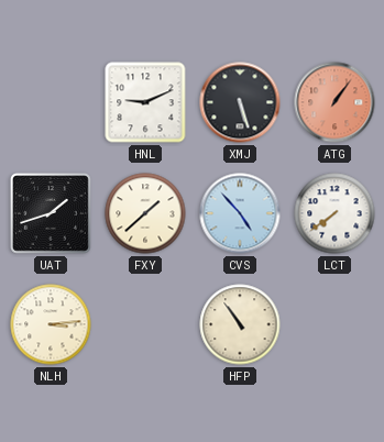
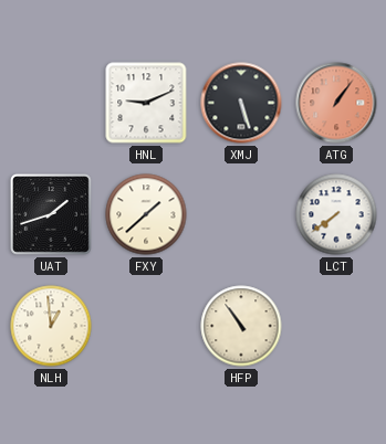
CVS: 4:53 -> none (240, 213)
NLH: 3:14 -> 12:59 (51, 326)
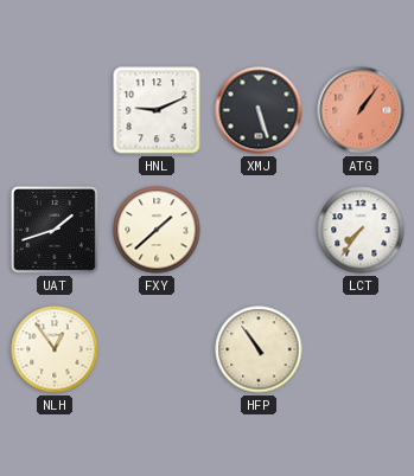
LCT: 7:39 -> 7:36 (361, 230)
NLH: 12:59 -> 12:54 (55, 349)
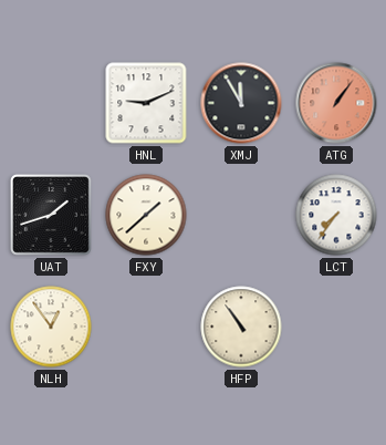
XMJ: 5:27 -> 11:55 (241, 103)
